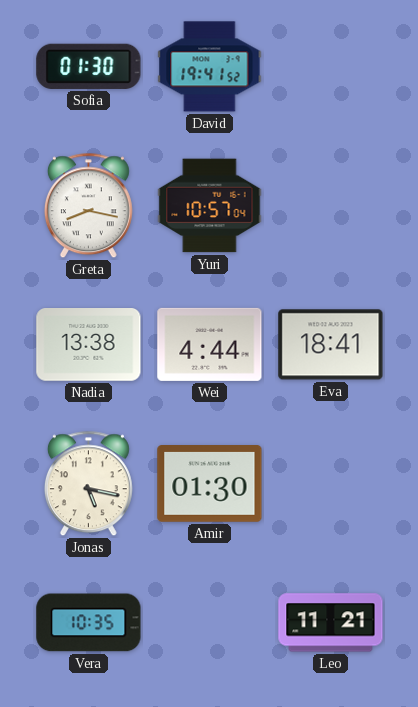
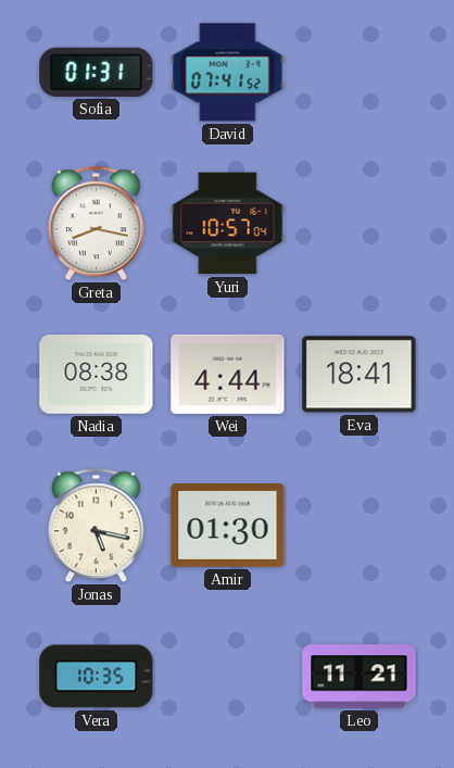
Sofia: 01:30 -> 01:31 (97, 72)
David: 19:41 -> 07:41 (228, 73)
Nadia: 13:38 -> 08:38 (97, 375)
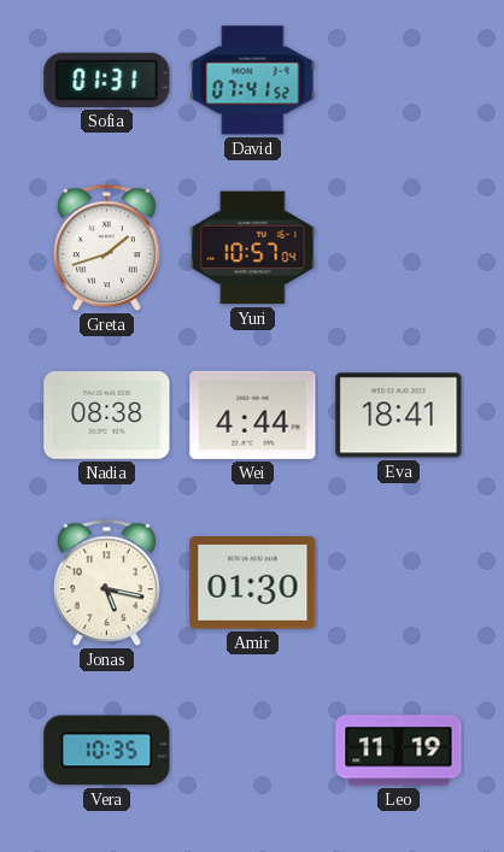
Greta: 8:17 -> 1:42 (106, 248)
Leo: 11:21 -> 11:19 (399, 751)
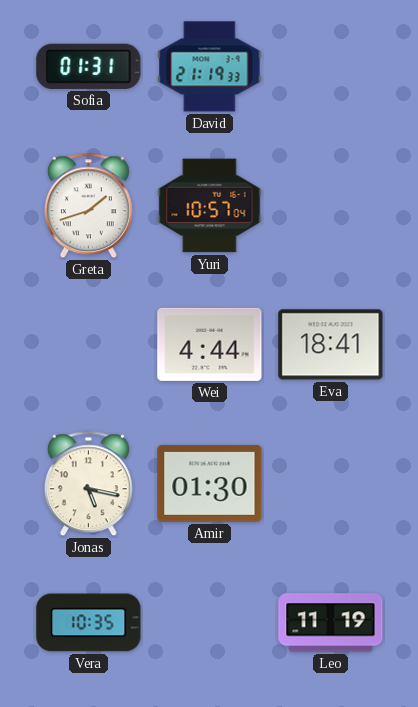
David: 07:41 -> 21:19 (210, 67)
Nadia: 08:38 -> none (107, 416)
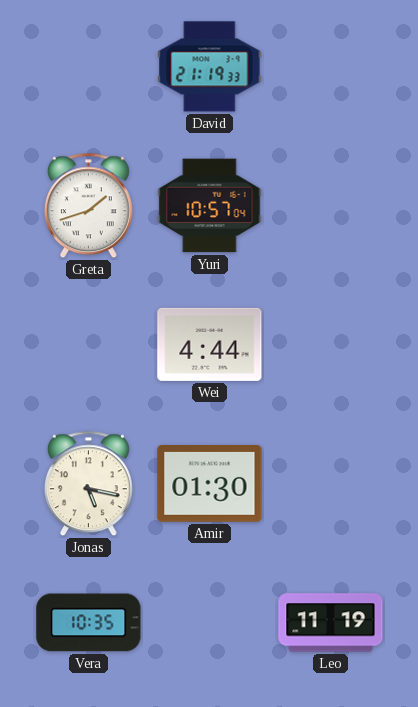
Sofia: 01:31 -> none (89, 66)
Eva: 18:41 -> none (331, 345)
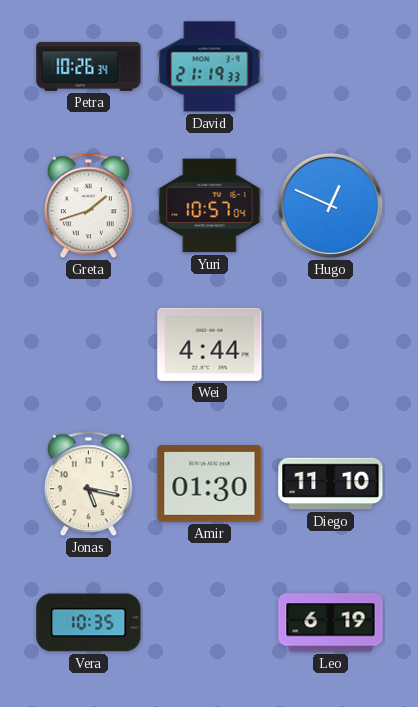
Petra: none -> 10:26 (89, 67)
Hugo: none -> 12:49 (330, 205)
Diego: none -> 11:10 (331, 484)
Leo: 11:19 -> 6:19 (331, 623)
